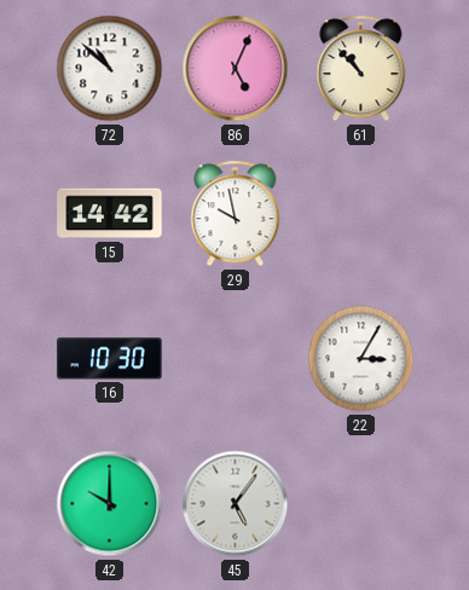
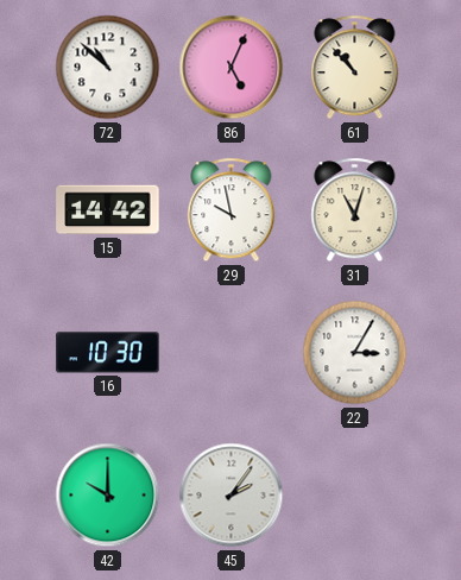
31: none -> 11:03 (355, 210)
45: 5:06 -> 2:06 (232, 496)
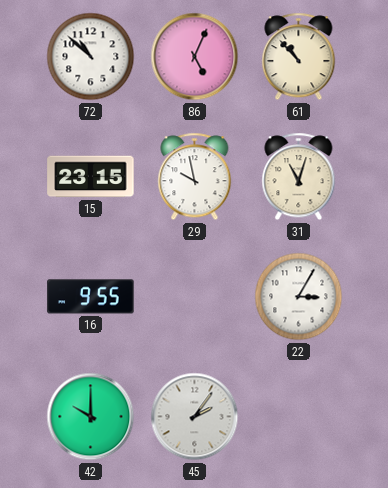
15: 14:42 -> 23:15 (91, 177)
16: 10:30 -> 9:55 (91, 297)
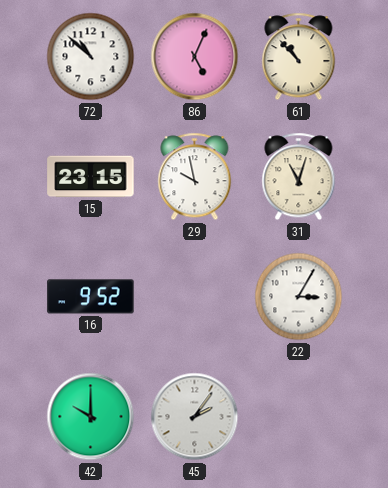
16: 9:55 -> 9:52 (91, 297)
